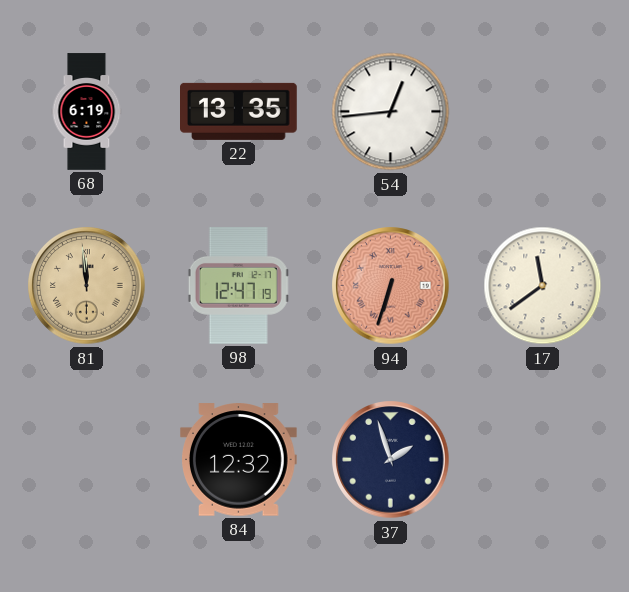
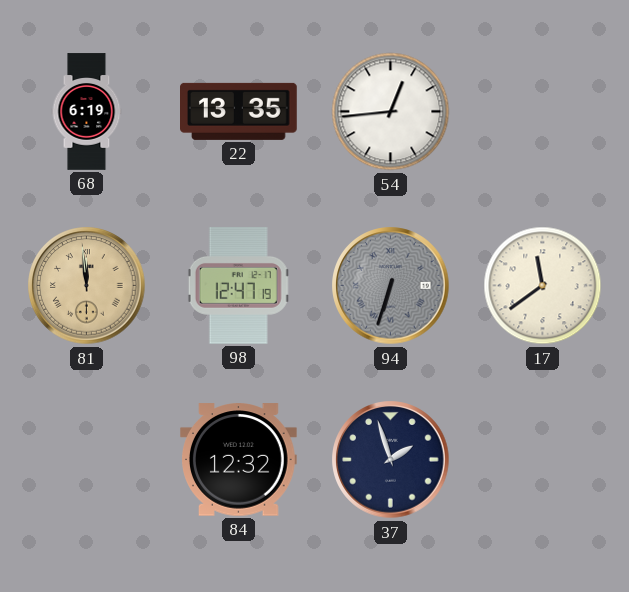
94 dial: salmon -> grey (391, 286)
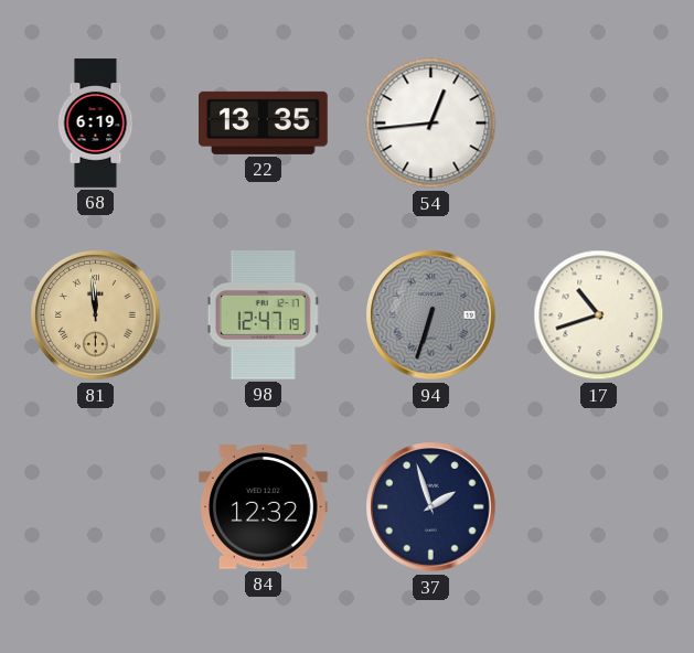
17: 11:39 -> 10:42 (599, 315)
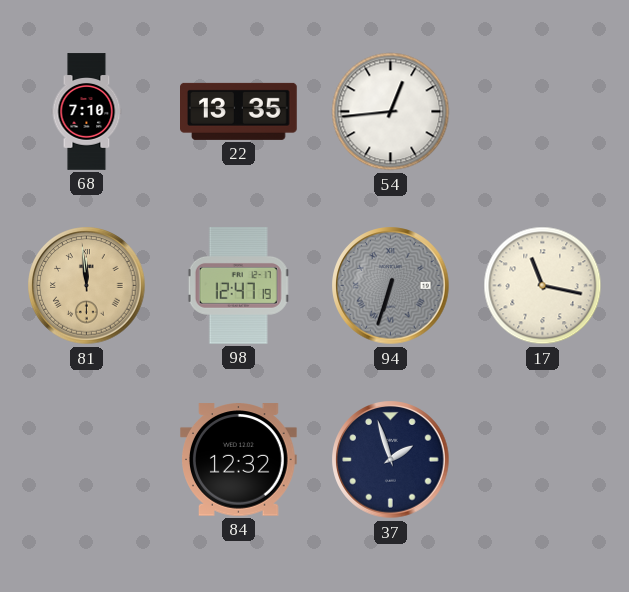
68: 6:19 -> 7:10 (87, 112)
17: 10:42 -> 11:17 (543, 286)
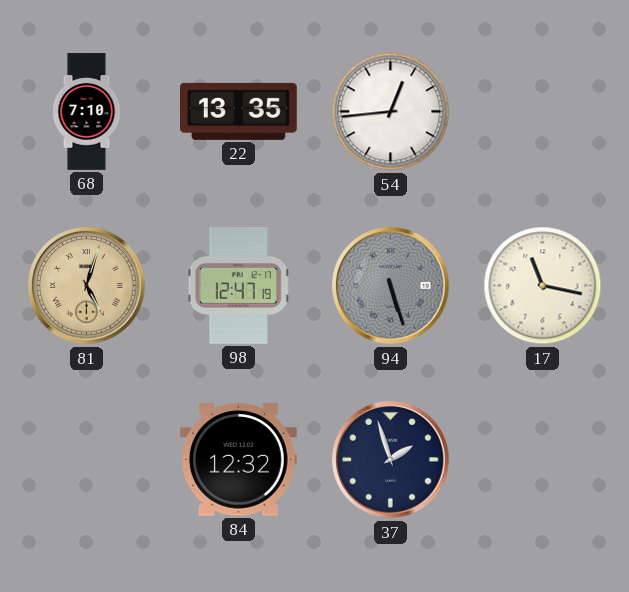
81: 11:59 -> 5:03 (87, 286)
94: 6:33 -> 5:27 (391, 286)
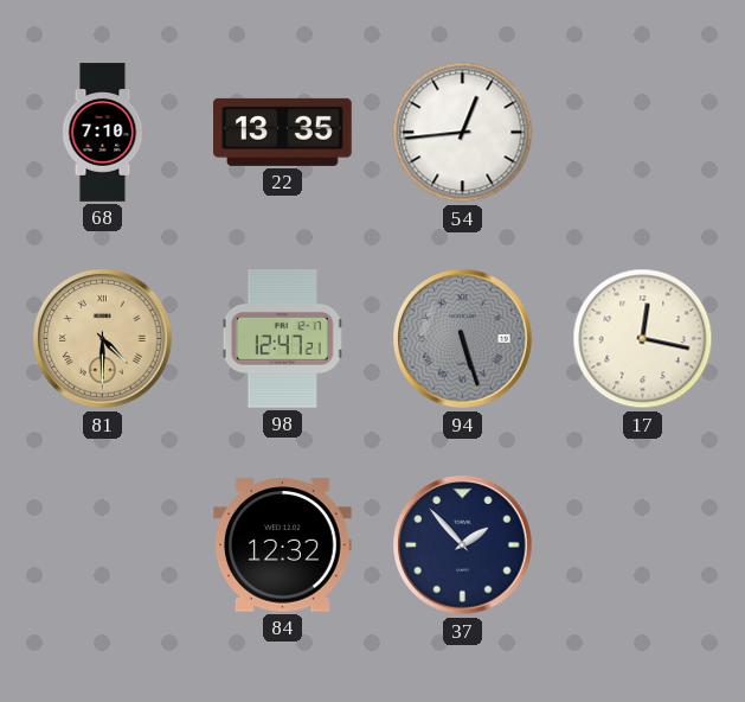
81: 5:03 -> 4:30 (103, 339)
98: 12:47:19 -> 12:47:21 (283, 339)
17: 11:17 -> 12:17 (643, 339)
37: 1:57 -> 1:53 (463, 545)
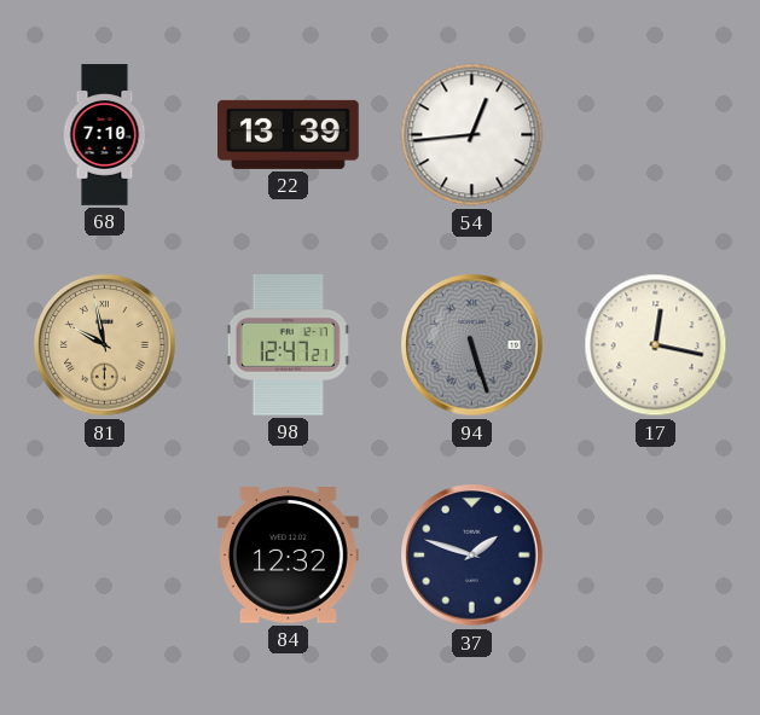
22: 13:35 -> 13:39 (289, 134)
81: 4:30 -> 9:58 (105, 345)
37: 1:53 -> 1:48 (472, 556)
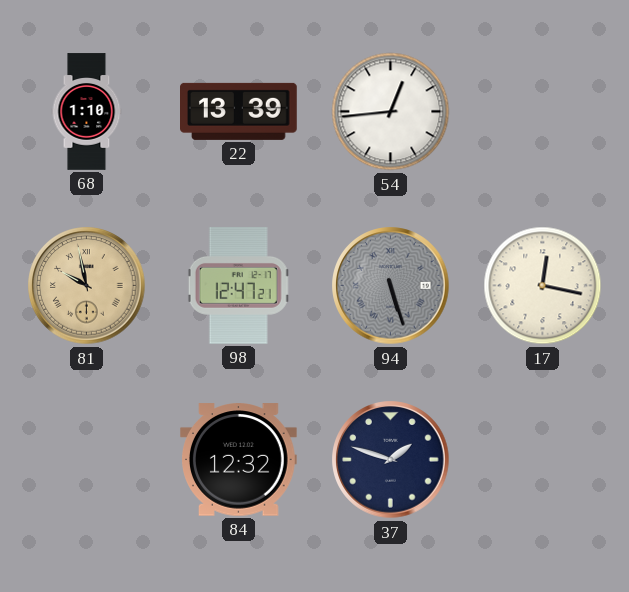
68: 7:10 -> 1:10 (87, 112)
